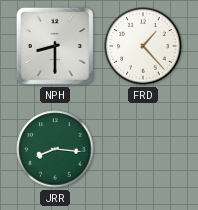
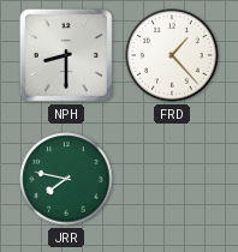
JRR: 8:16 -> 7:47 (66, 179)
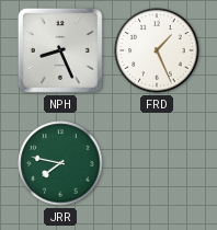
NPH: 8:30 -> 8:26 (60, 50)
FRD: 1:23 -> 1:26 (157, 50)
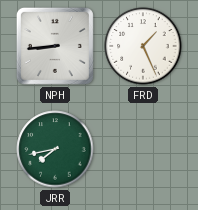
NPH: 8:26 -> 8:44 (55, 46)
JRR: 7:47 -> 7:43 (55, 149)
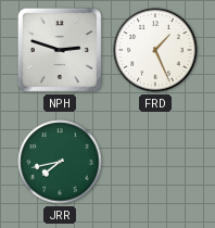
NPH: 8:44 -> 2:48 (60, 50)
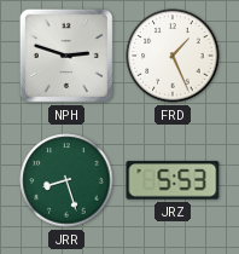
JRR: 7:43 -> 8:27 (66, 180)
JRZ: none -> 5:53 (173, 180)
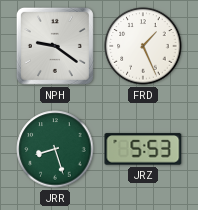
NPH: 2:48 -> 9:21 (55, 46)
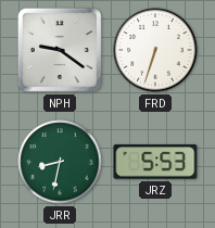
FRD: 1:26 -> 6:33 (155, 50)
JRR: 8:27 -> 8:32 (60, 162)
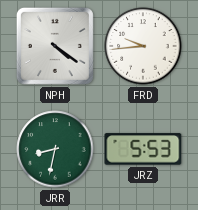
NPH: 9:21 -> 4:21 (55, 46)
FRD: 6:33 -> 9:44 (143, 46)
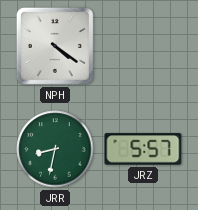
FRD: 9:44 -> none (143, 46)
JRZ: 5:53 -> 5:57 (143, 149)
